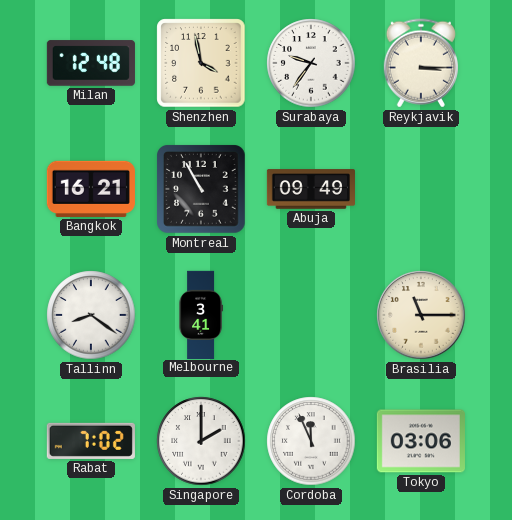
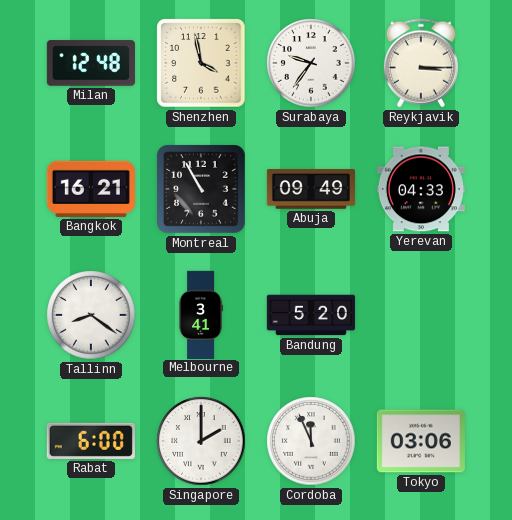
Yerevan: none -> 04:33 (421, 189)
Bandung: none -> 5:20 (310, 315)
Brasilia: 11:15 -> none (421, 315)
Rabat: 7:02 -> 6:00 (91, 441)
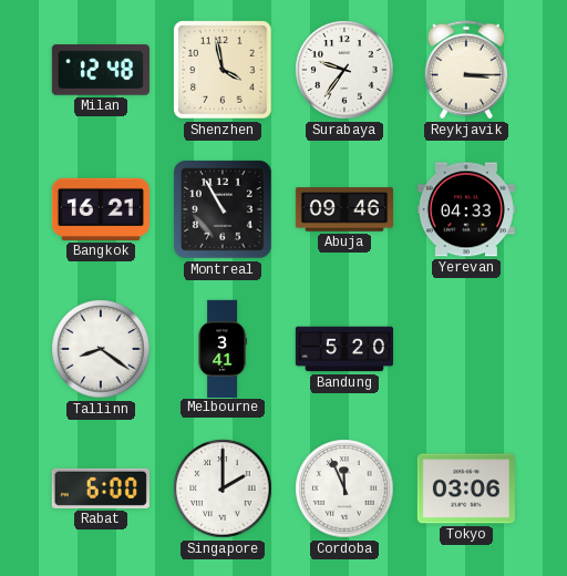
Abuja: 09:49 -> 09:46 (343, 209)
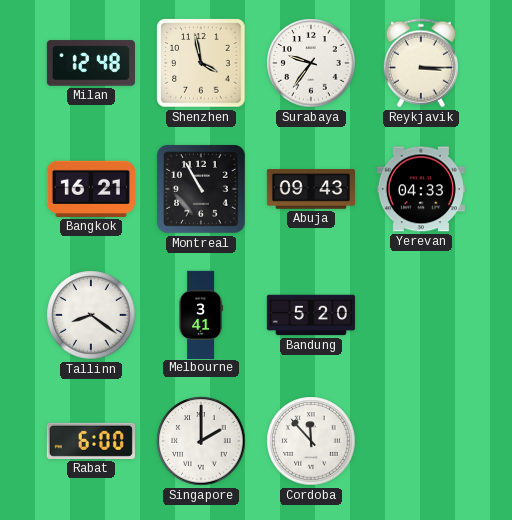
Abuja: 09:46 -> 09:43 (310, 189)
Cordoba: 11:56 -> 11:53 (311, 441)
Tokyo: 03:06 -> none (466, 488)
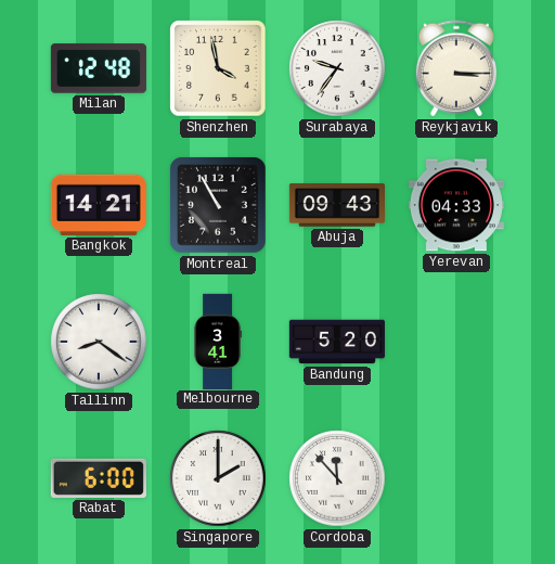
Bangkok: 16:21 -> 14:21 (99, 205)
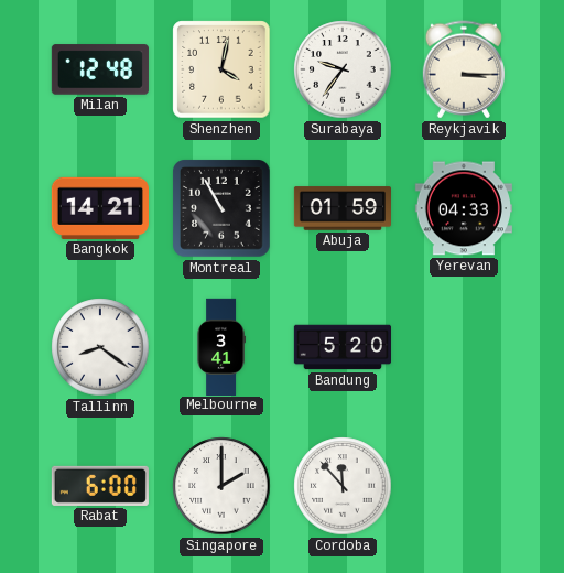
Shenzhen: 3:58 -> 4:02 (221, 69)
Abuja: 09:43 -> 01:59 (341, 208)
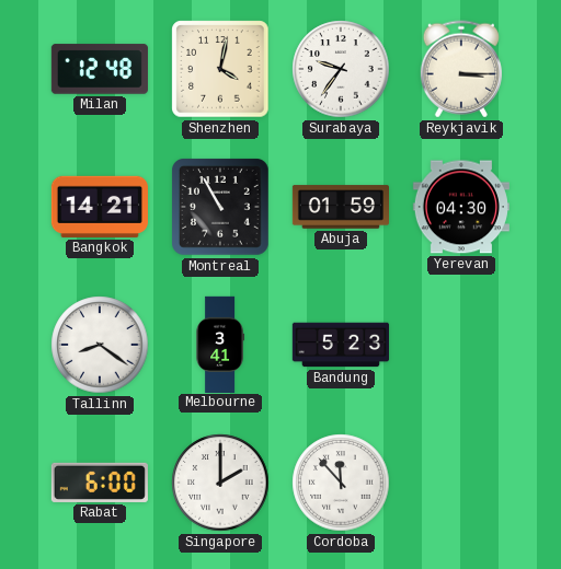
Yerevan: 04:33 -> 04:30 (461, 207)
Bandung: 5:20 -> 5:23 (340, 345)
